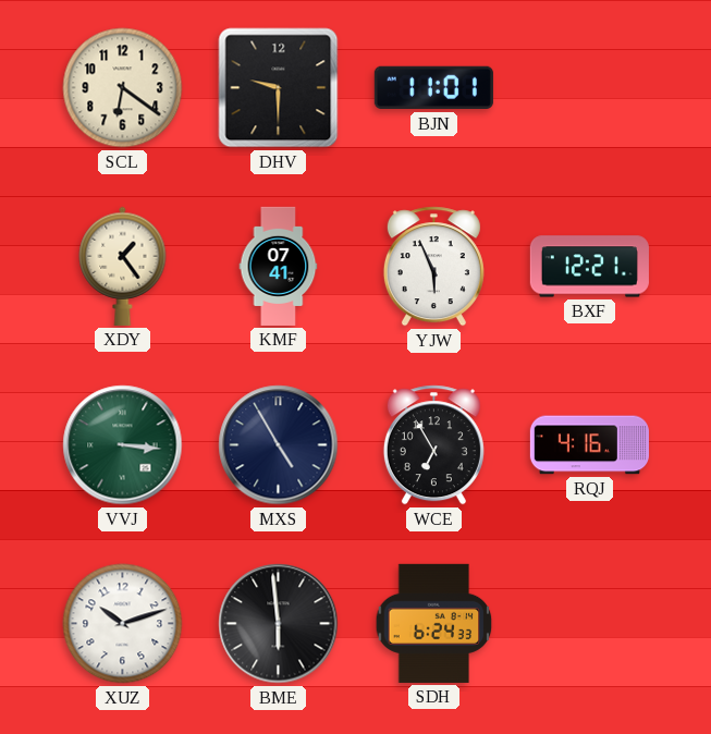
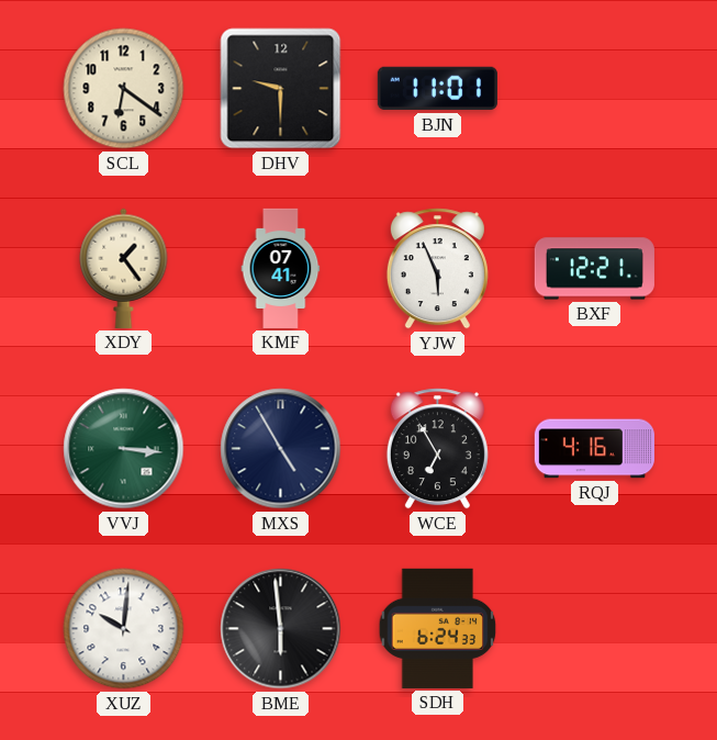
XUZ: 10:12 -> 10:01 (124, 629)
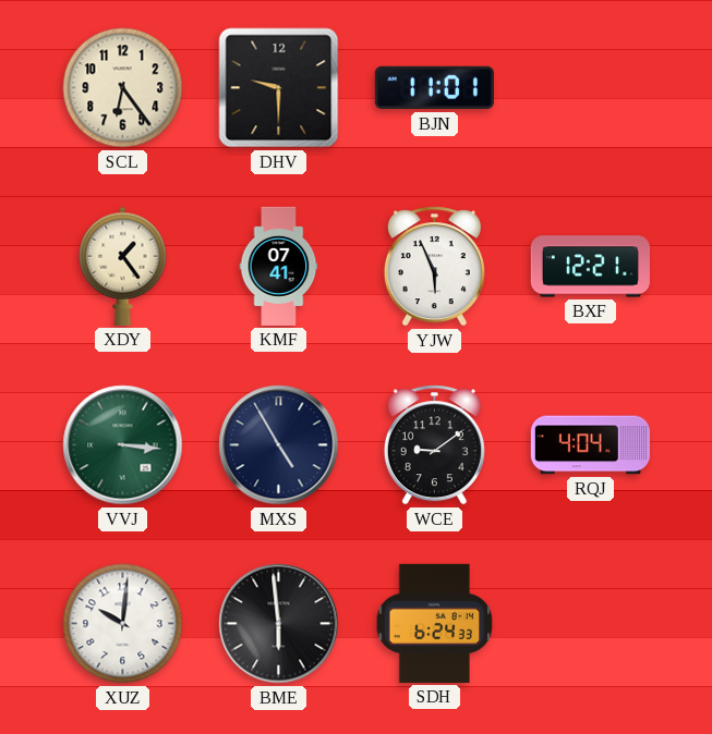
SCL: 6:21 -> 6:24 (123, 88)
WCE: 6:55 -> 9:09 (434, 445)
RQJ: 4:16 -> 4:04 (590, 445)
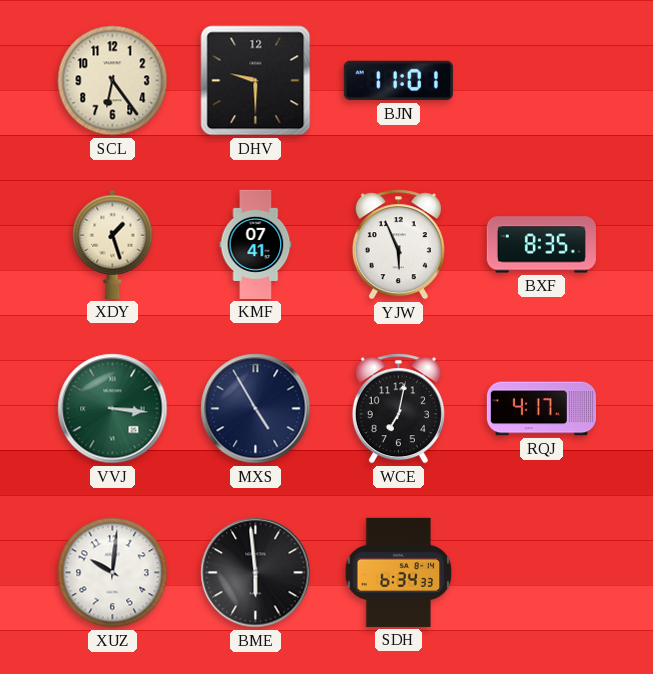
XDY: 1:24 -> 1:27 (113, 244)
BXF: 12:21 -> 8:35 (541, 245)
WCE: 9:09 -> 7:02 (398, 409)
RQJ: 4:04 -> 4:17 (541, 409)
SDH: 6:24 -> 6:34 (399, 572)
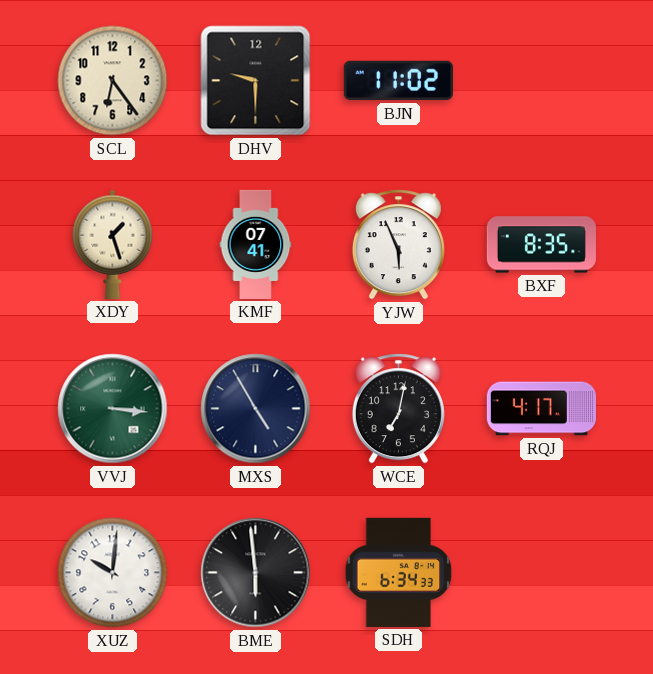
BJN: 11:01 -> 11:02 (398, 81)
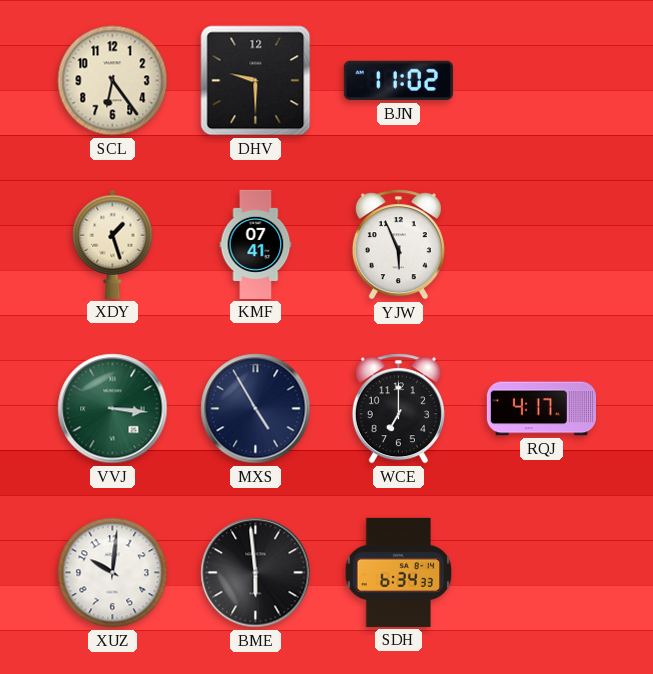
BXF: 8:35 -> none (541, 245)
WCE: 7:02 -> 7:00 (398, 409)
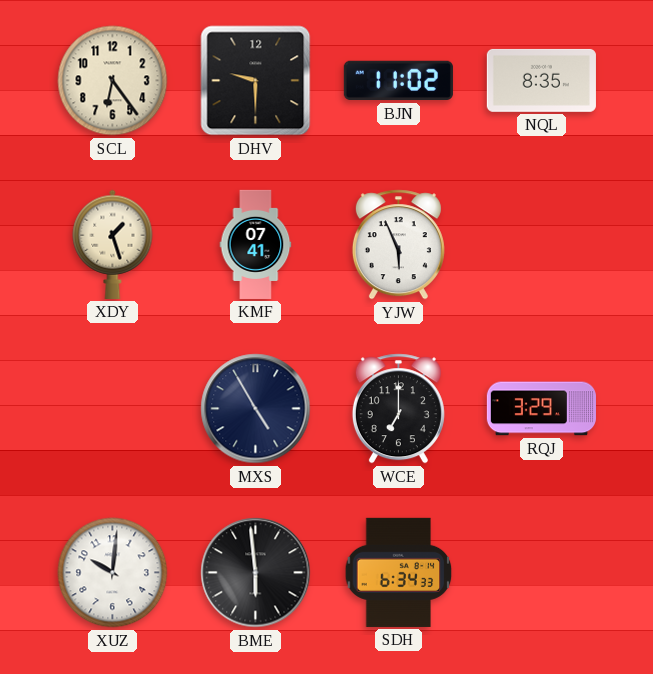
NQL: none -> 8:35 (541, 80)
VVJ: 3:16 -> none (113, 409)
RQJ: 4:17 -> 3:29 (541, 409)
